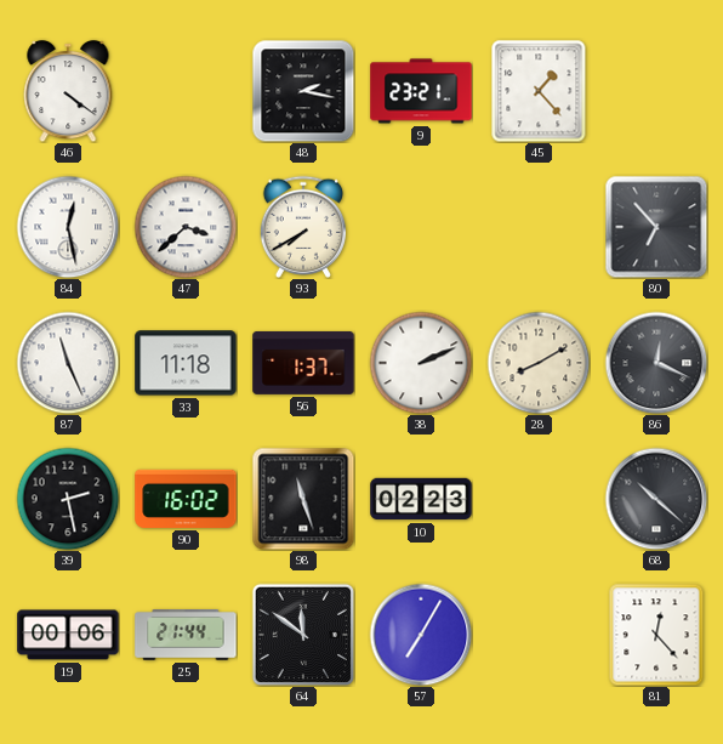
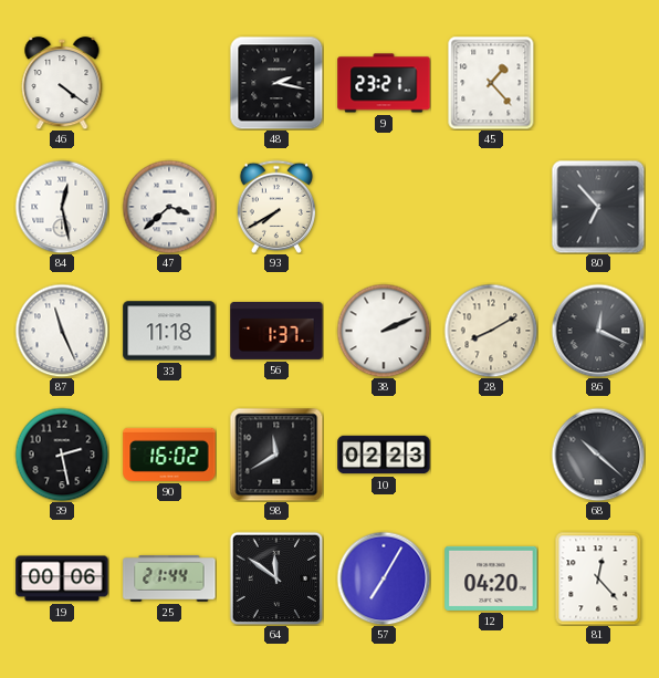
98: 11:27 -> 11:40 (276, 455)
12: none -> 04:20 (491, 578)
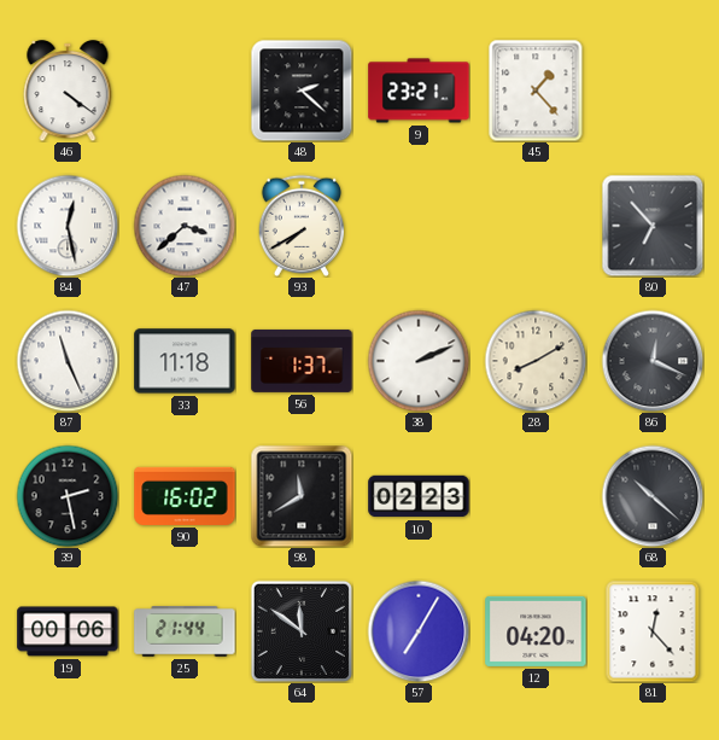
48: 2:17 -> 2:22 (302, 91)
